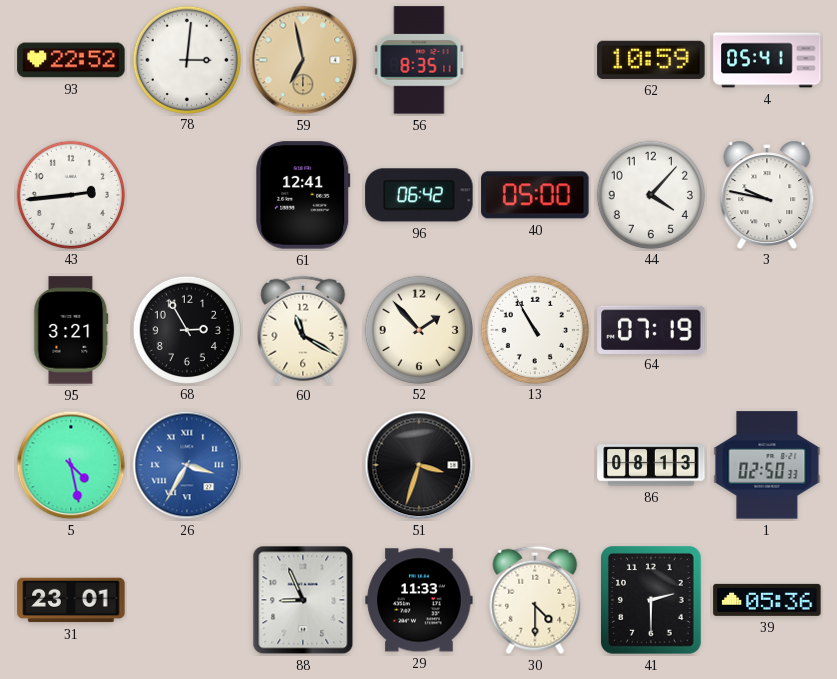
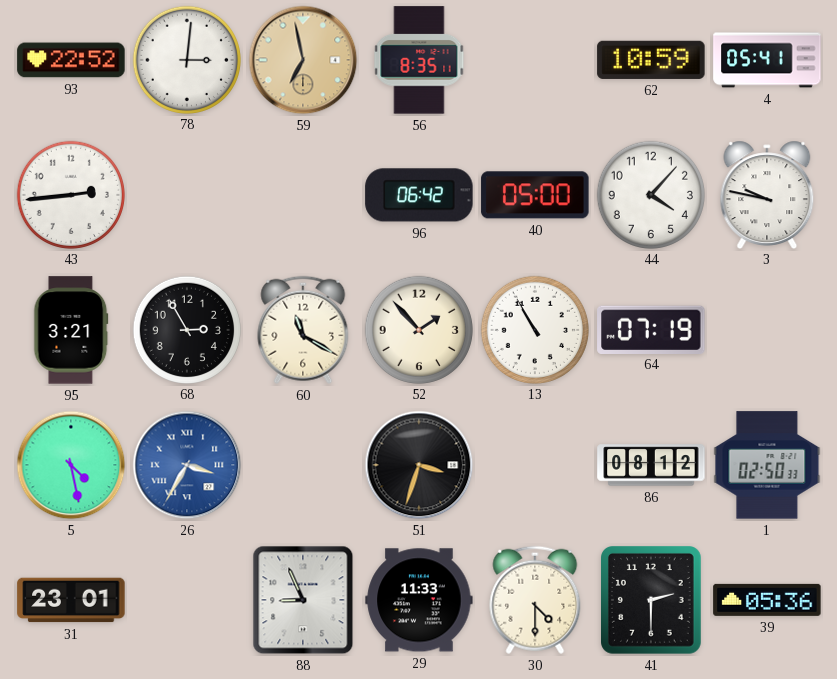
61: 12:41 -> none (303, 195)
86: 08:13 -> 08:12 (651, 465)
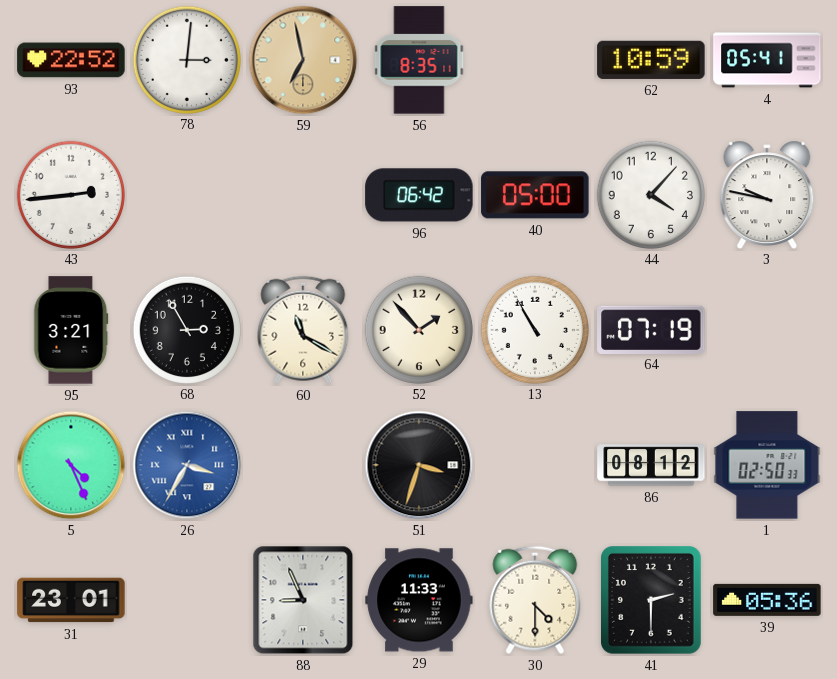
5: 4:28 -> 4:26 (71, 465)
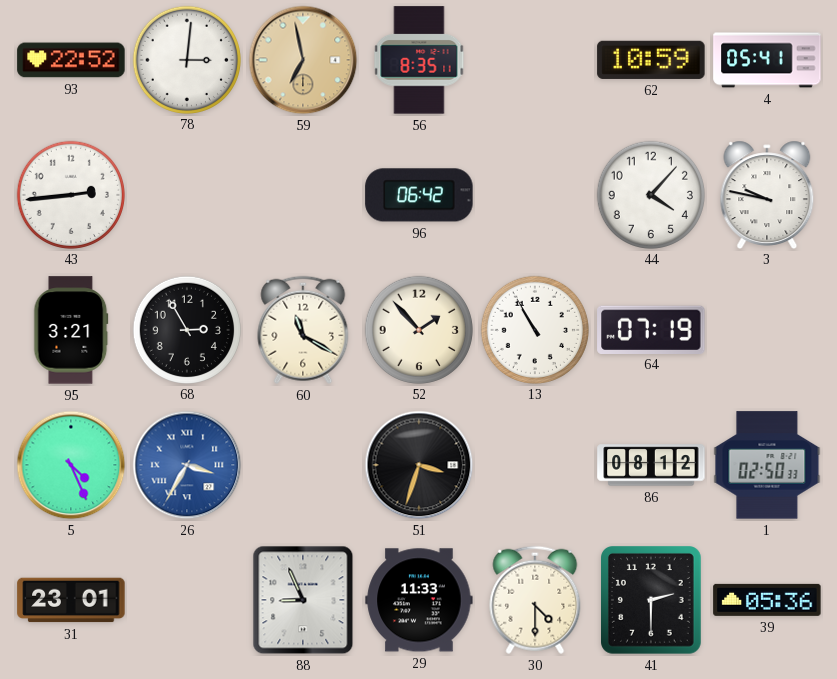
40: 05:00 -> none (535, 195)
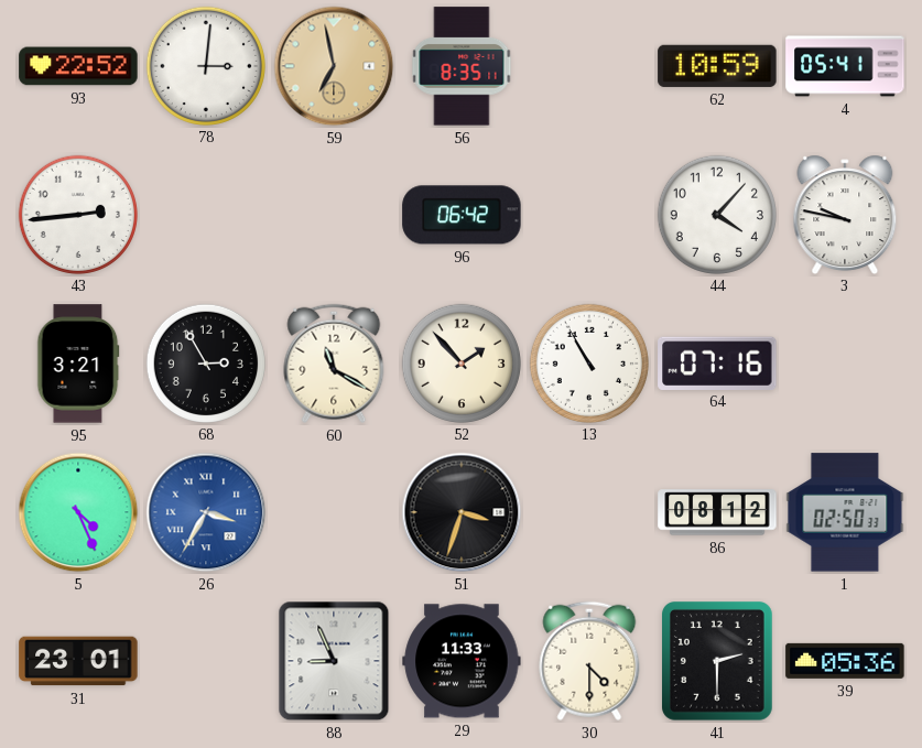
64: 07:19 -> 07:16 (717, 362)
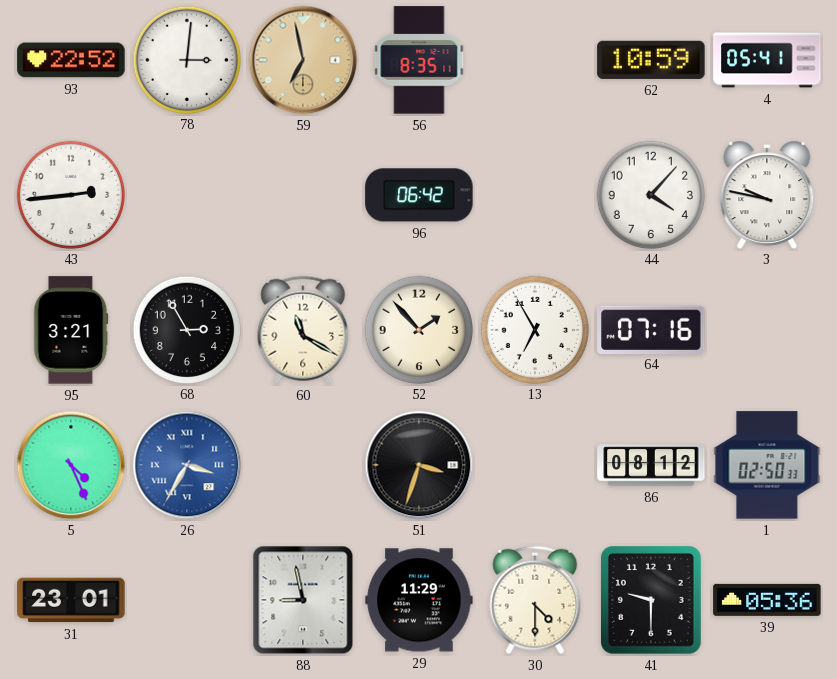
13: 10:55 -> 6:55 (534, 329)
88: 8:56 -> 8:58 (303, 600)
29: 11:33 -> 11:29 (419, 600)
41: 2:30 -> 9:30 (652, 601)
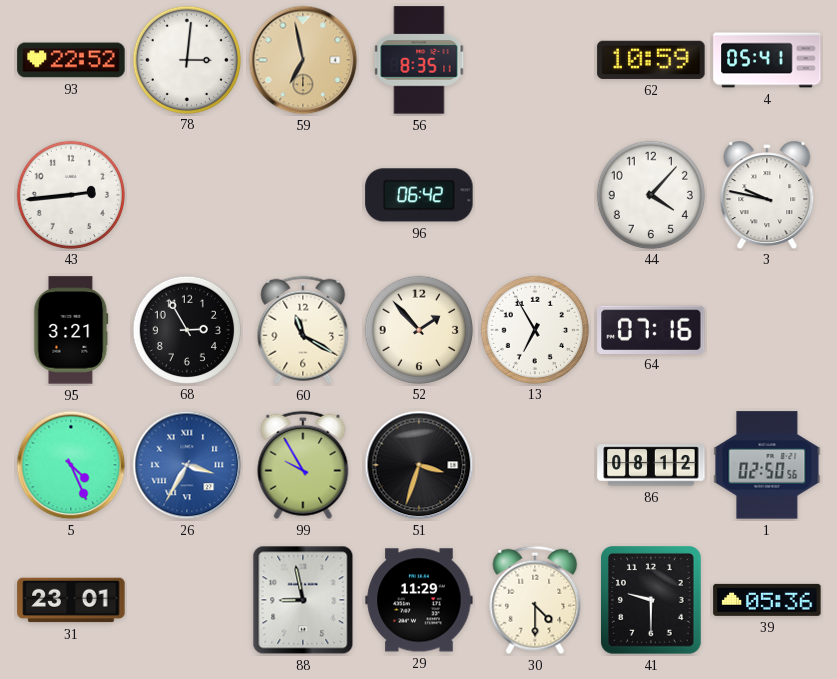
99: none -> 9:55 (303, 465)
1: 02:50:33 -> 02:50:56 (767, 465)
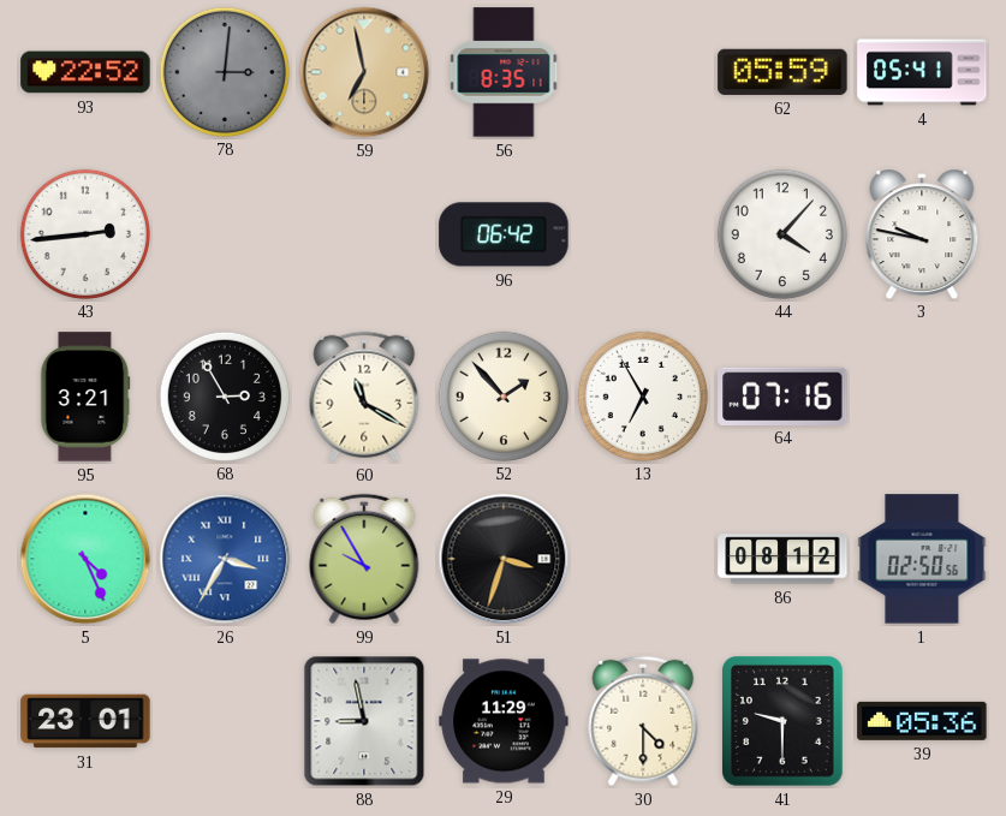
78 dial: white -> grey (224, 71)
62: 10:59 -> 05:59 (782, 72)
